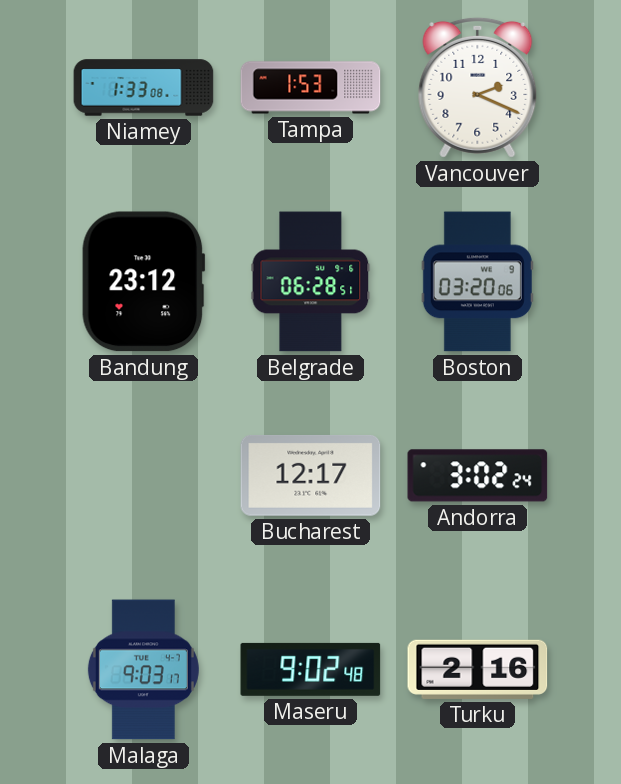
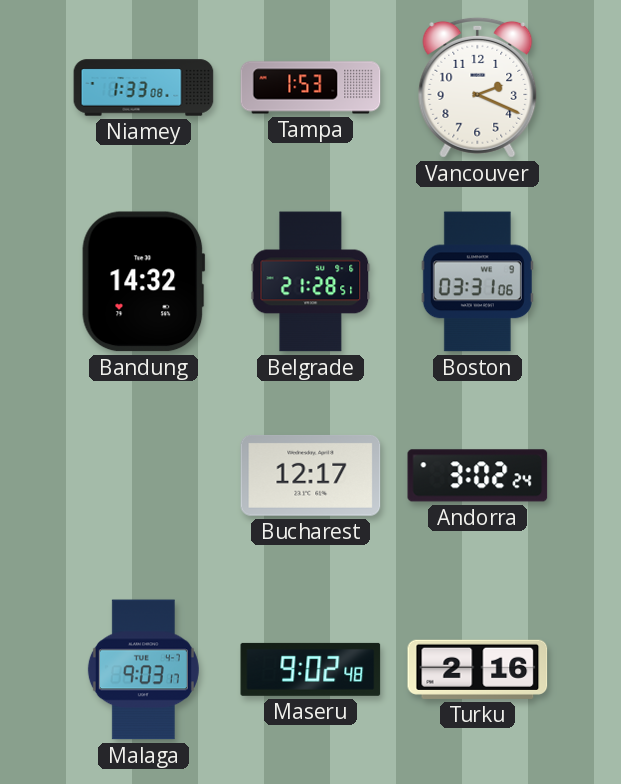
Bandung: 23:12 -> 14:32 (144, 282)
Belgrade: 06:28 -> 21:28 (311, 282)
Boston: 03:20 -> 03:31 (477, 282)
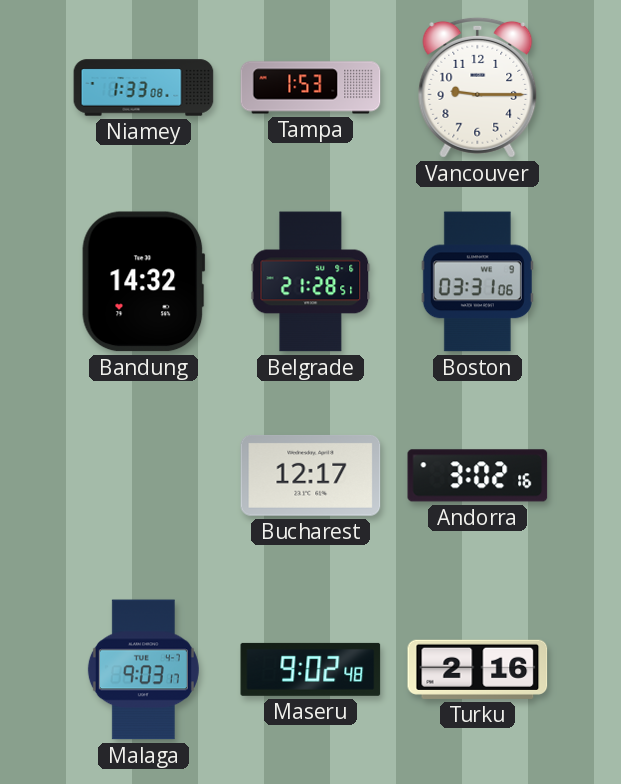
Vancouver: 2:19 -> 9:15 (478, 87)
Andorra: 3:02:24 -> 3:02:16 (478, 476)
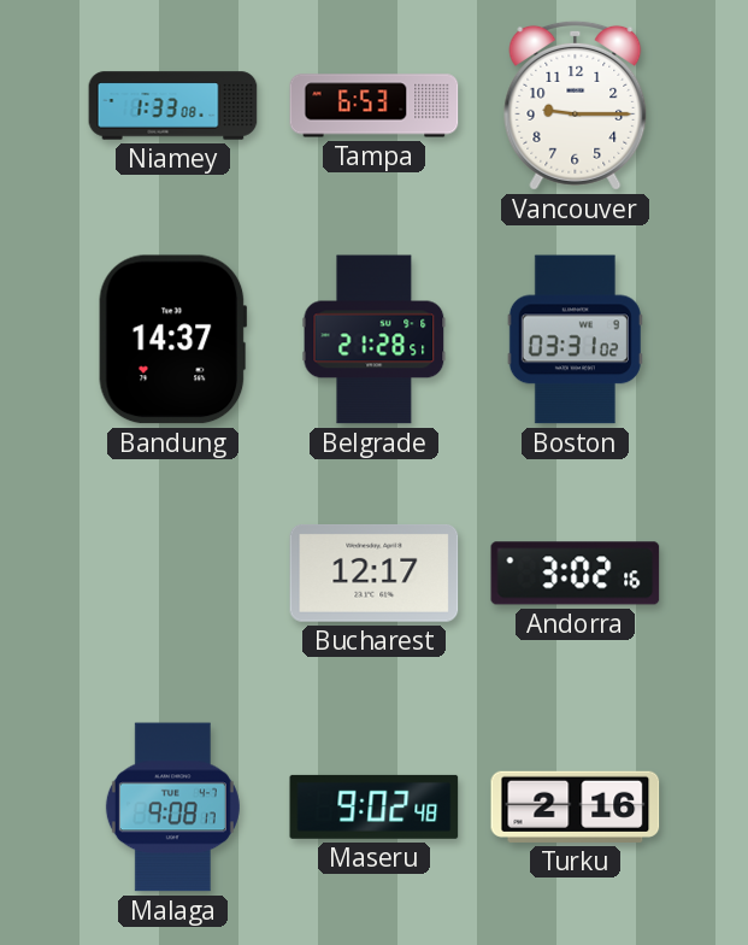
Tampa: 1:53 -> 6:53 (375, 106)
Bandung: 14:32 -> 14:37 (173, 340)
Boston: 03:31:06 -> 03:31:02 (575, 340)
Malaga: 9:03 -> 9:08 (172, 808)
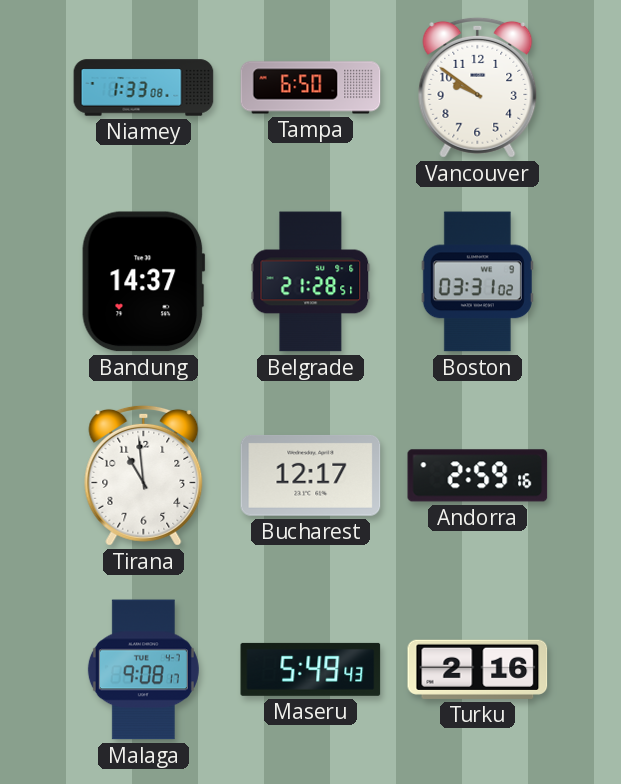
Tampa: 6:53 -> 6:50 (311, 88)
Vancouver: 9:15 -> 9:51 (478, 87)
Tirana: none -> 10:59 (144, 475)
Andorra: 3:02 -> 2:59 (478, 476)
Maseru: 9:02 -> 5:49 (311, 669)
